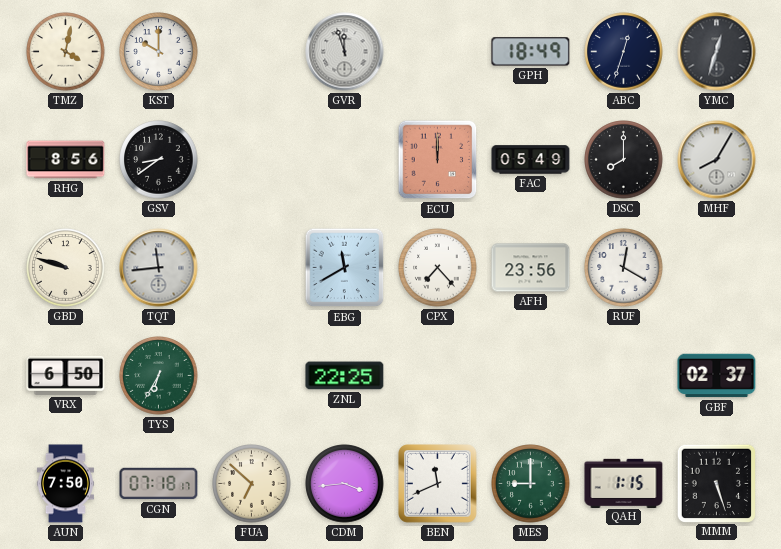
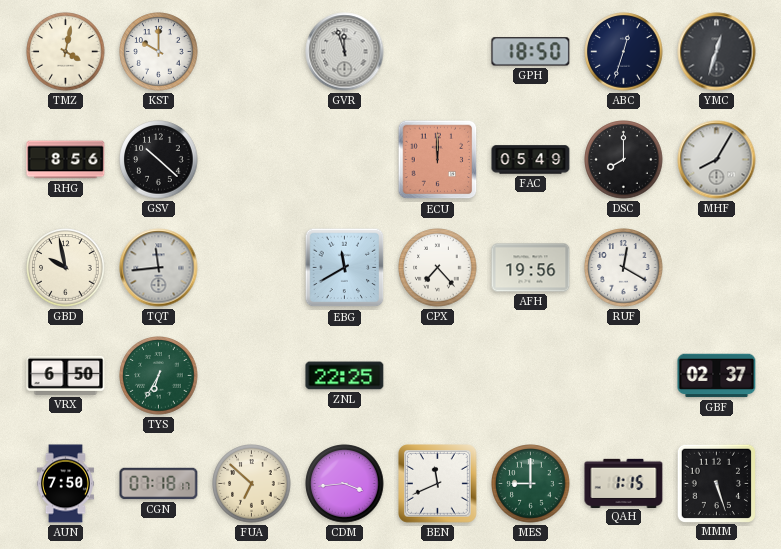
GPH: 18:49 -> 18:50 (531, 52)
GSV: 8:39 -> 10:22 (159, 160)
GBD: 9:48 -> 9:58 (66, 268)
AFH: 23:56 -> 19:56 (531, 268)
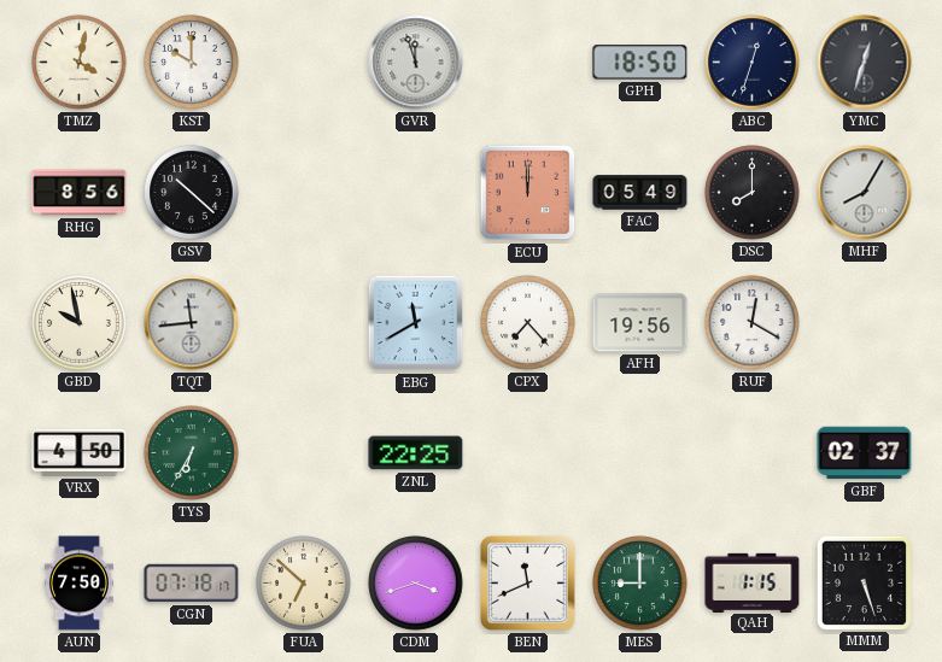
VRX: 6:50 -> 4:50 (80, 452)
CDM: 3:44 -> 3:42 (416, 584)
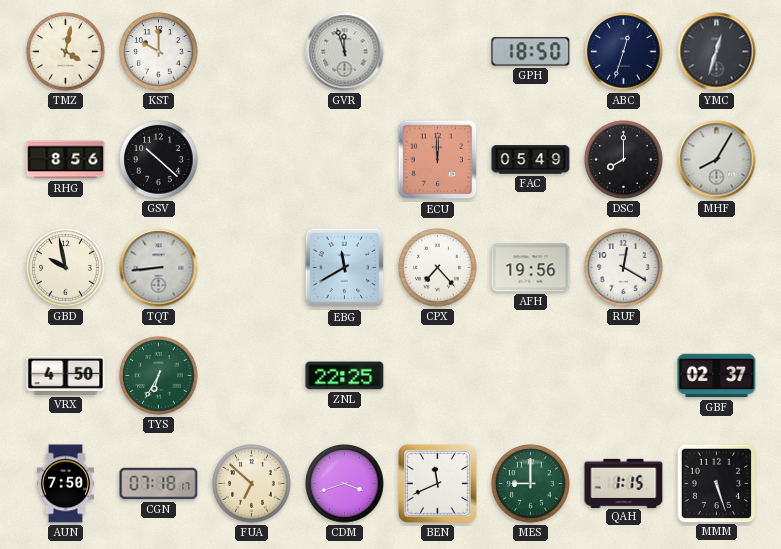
TQT: 11:44 -> 8:44 (159, 268)
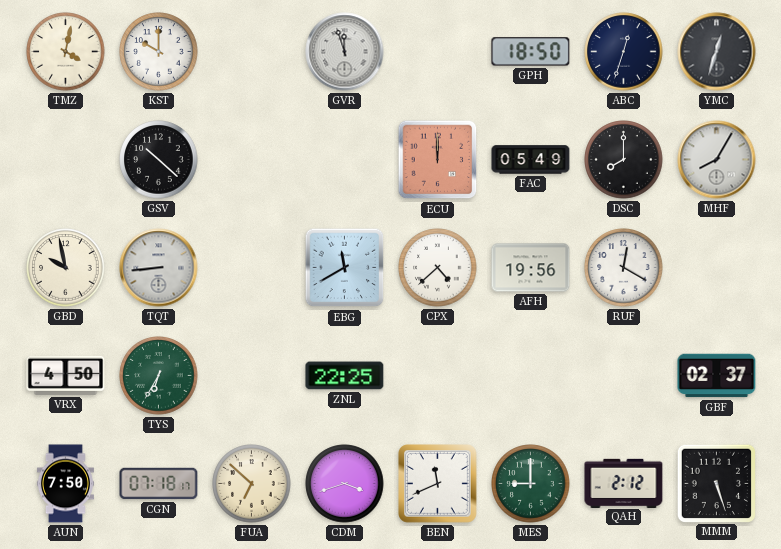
RHG: 8:56 -> none (66, 160)
CPX: 7:23 -> 4:38 (438, 268)
QAH: 1:15 -> 2:12 (624, 483)
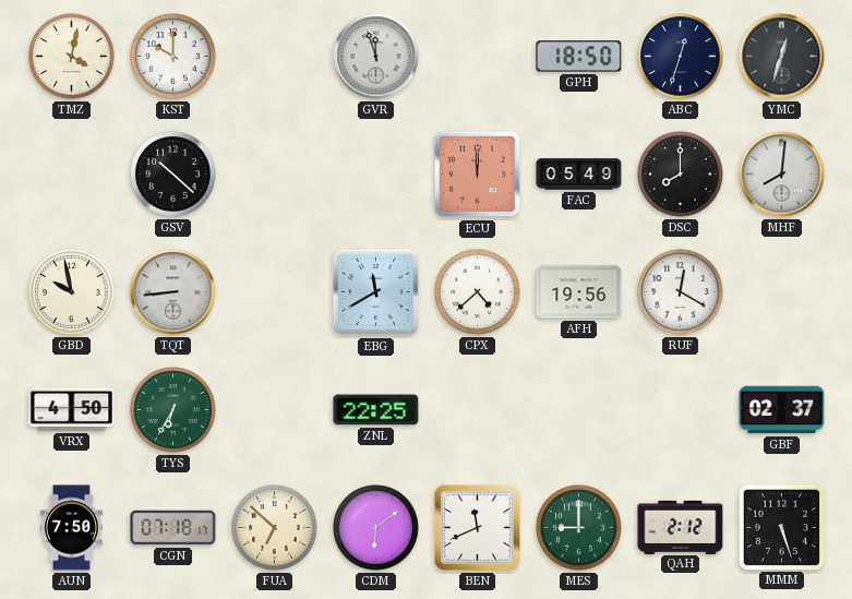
MHF: 8:05 -> 8:01 (782, 175)
CDM: 3:42 -> 6:09 (376, 528)
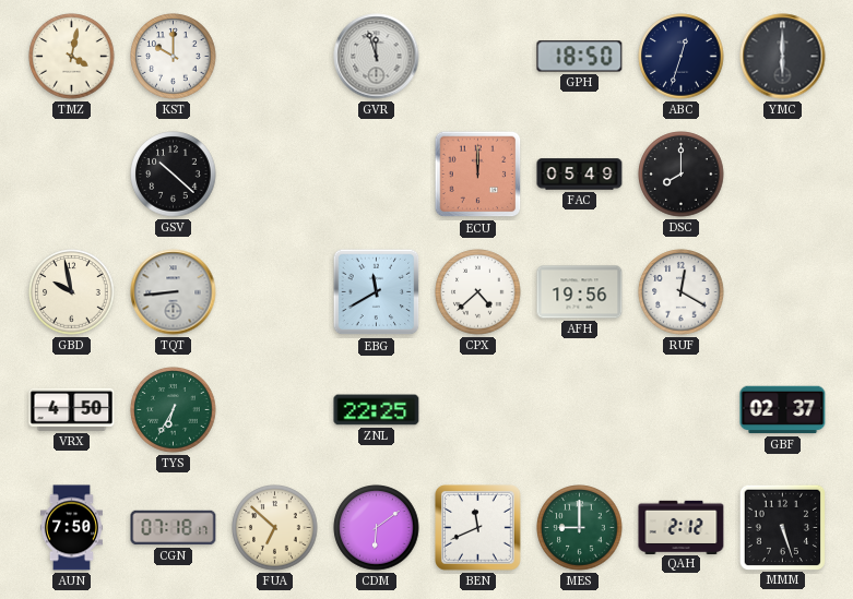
YMC: 12:33 -> 6:00 (783, 57)
MHF: 8:01 -> none (782, 175)
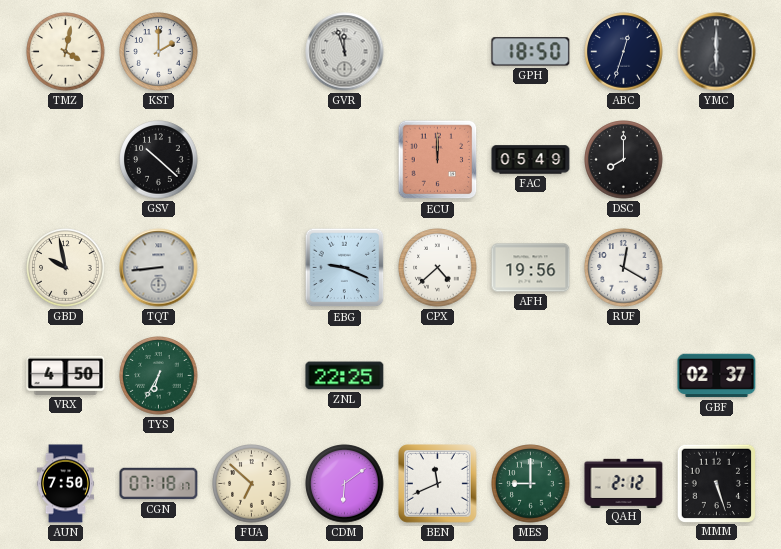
KST: 10:00 -> 2:00 (159, 52)
EBG: 11:40 -> 9:19 (345, 268)
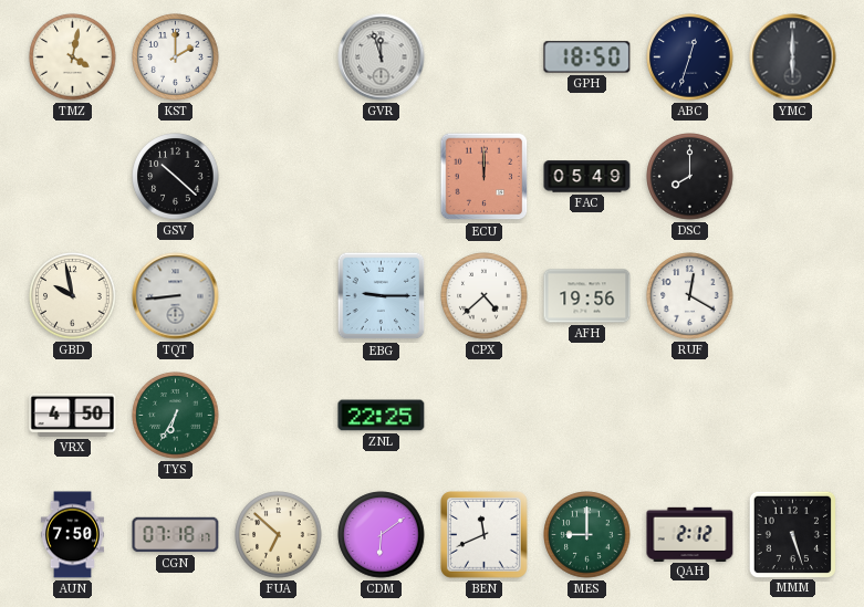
EBG: 9:19 -> 9:15 (382, 296)
GBF: 02:37 -> none (717, 376)
